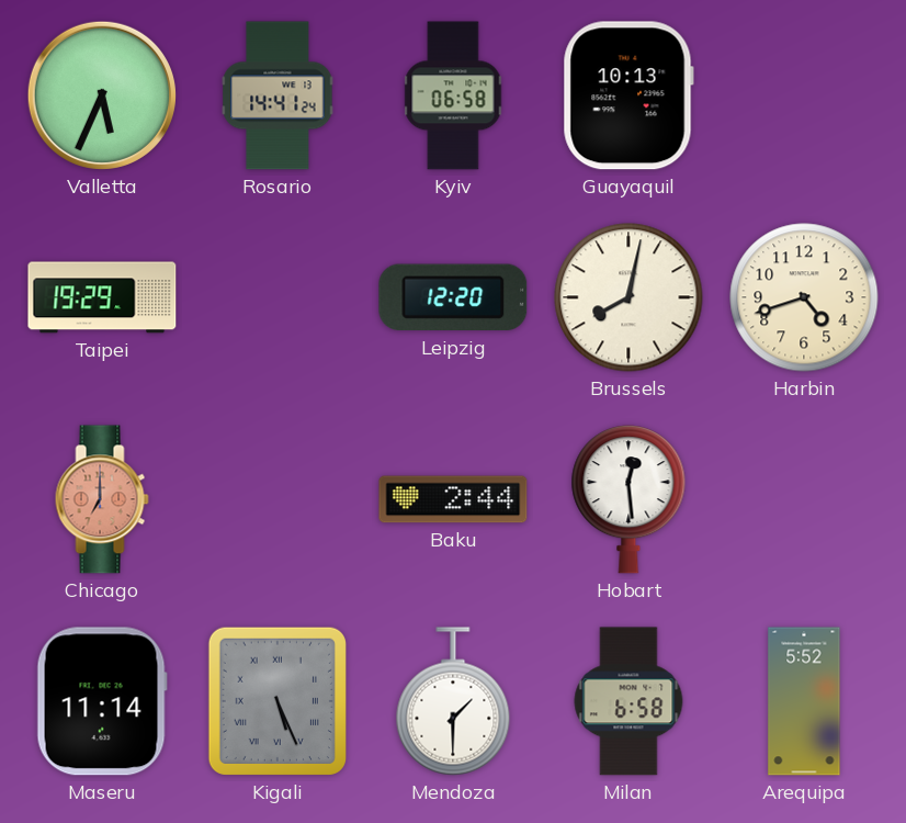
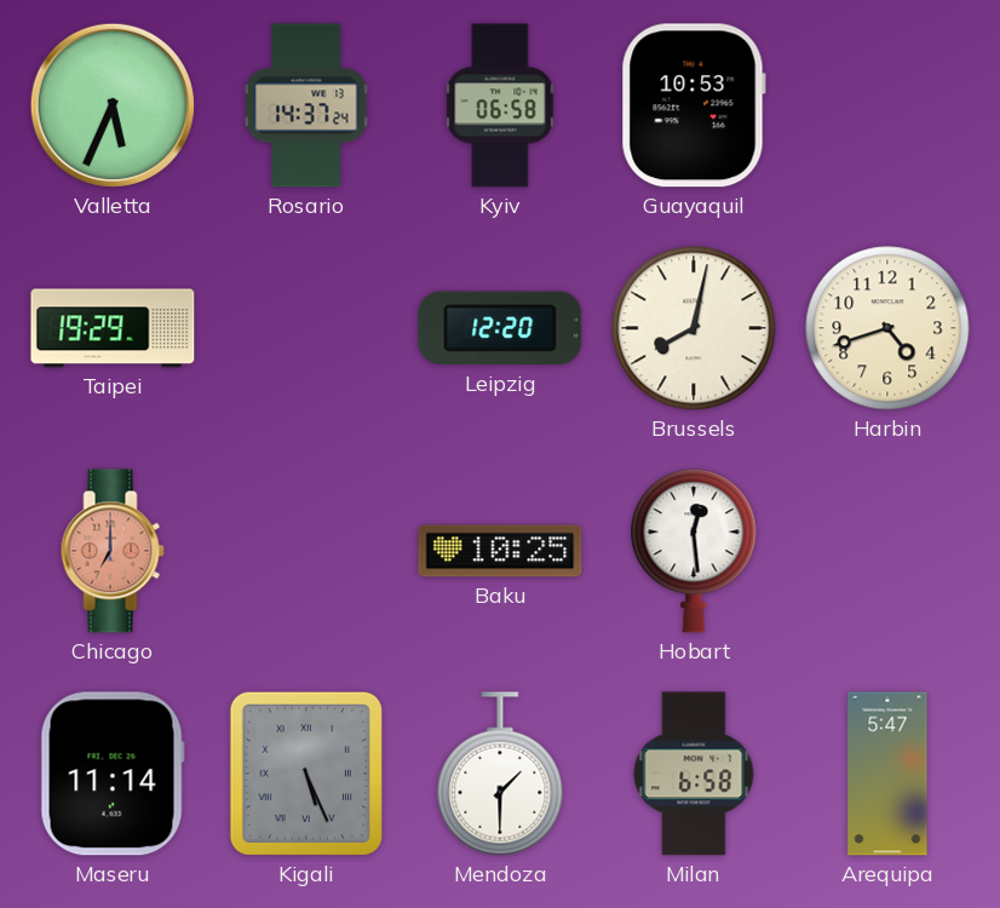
Rosario: 14:41 -> 14:37 (306, 105)
Guayaquil: 10:13 -> 10:53 (694, 105)
Baku: 2:44 -> 10:25 (500, 551)
Arequipa: 5:52 -> 5:47 (887, 774)
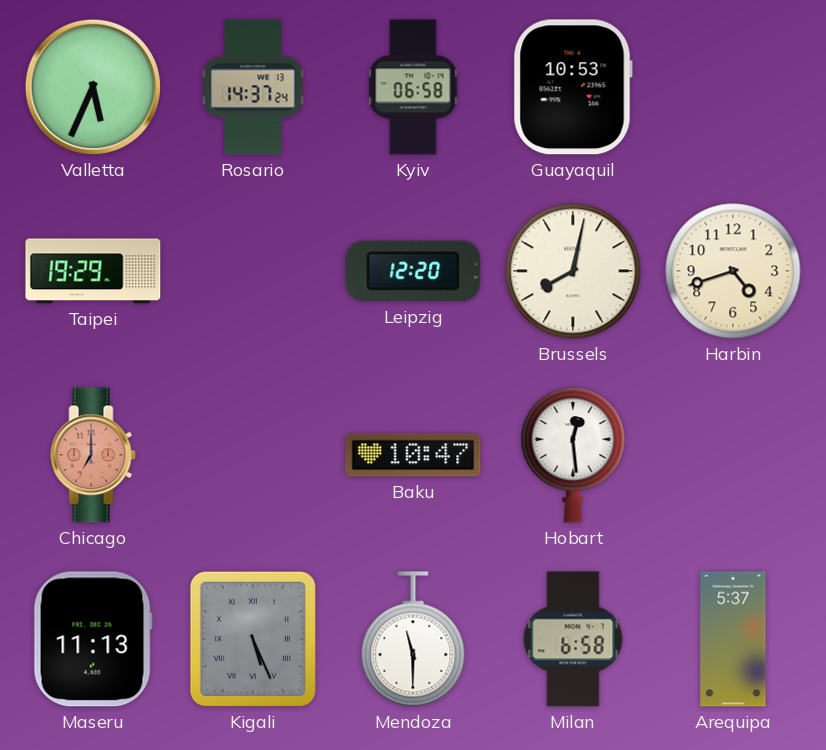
Baku: 10:25 -> 10:47 (413, 455)
Maseru: 11:14 -> 11:13 (93, 639)
Mendoza: 1:30 -> 11:30 (413, 639)
Arequipa: 5:47 -> 5:37 (733, 639)
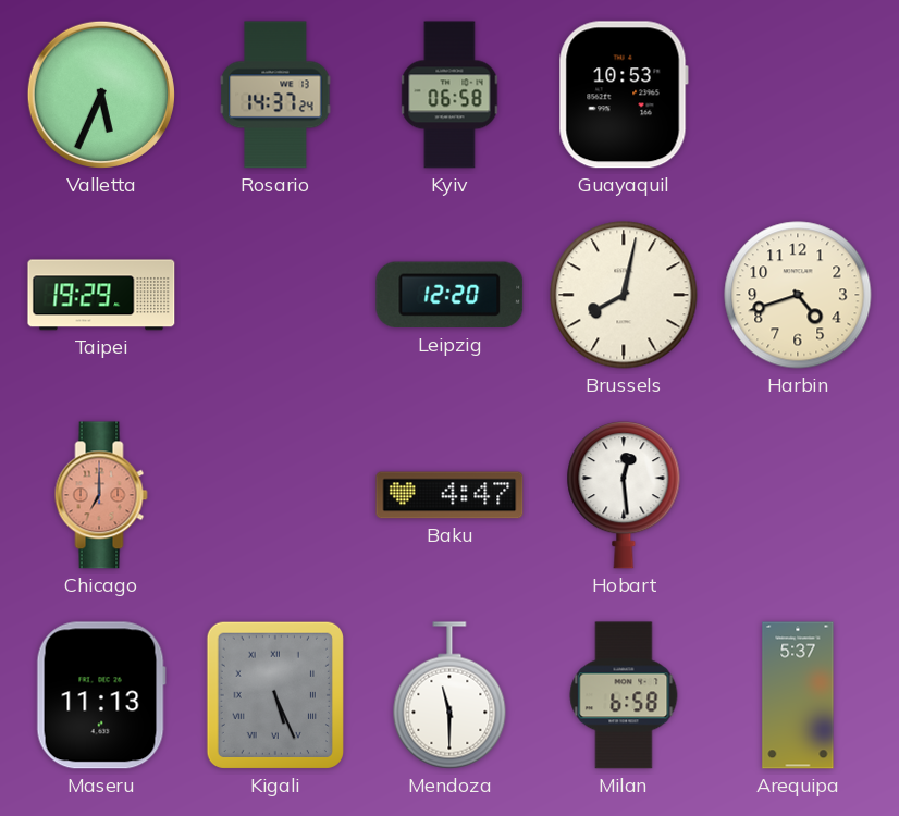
Baku: 10:47 -> 4:47 (449, 495)
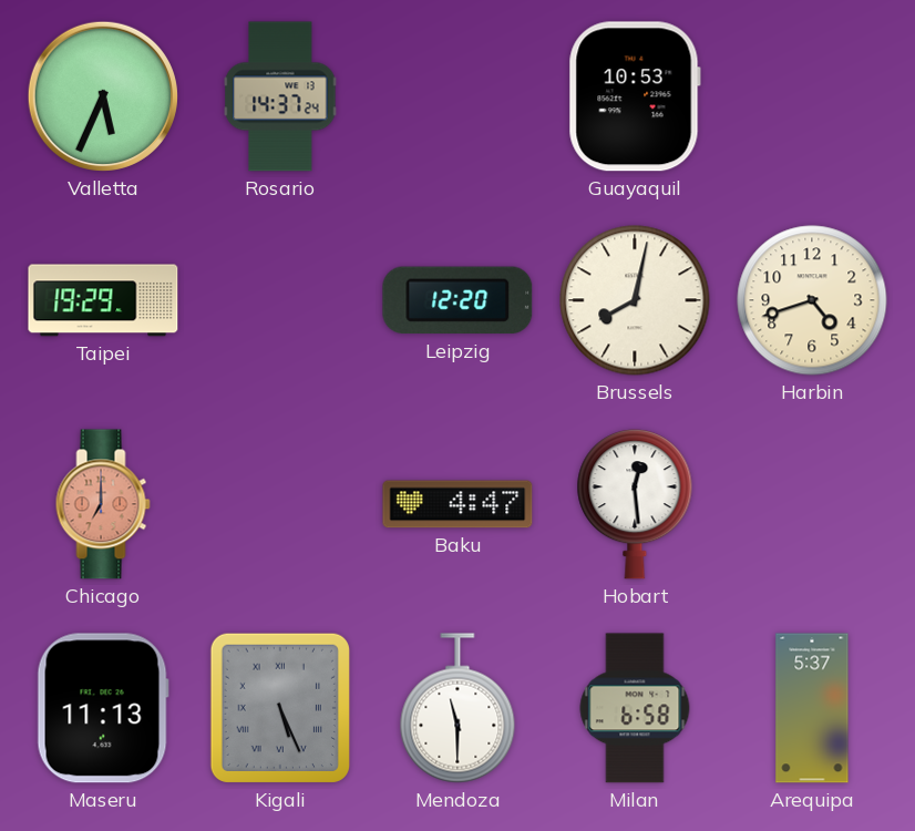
Kyiv: 06:58 -> none (449, 95)
